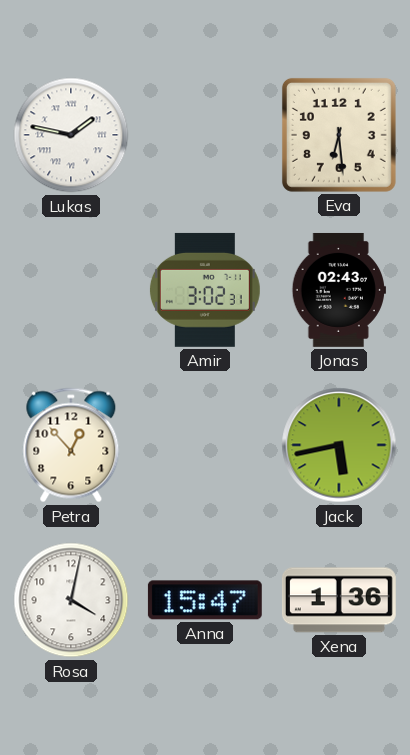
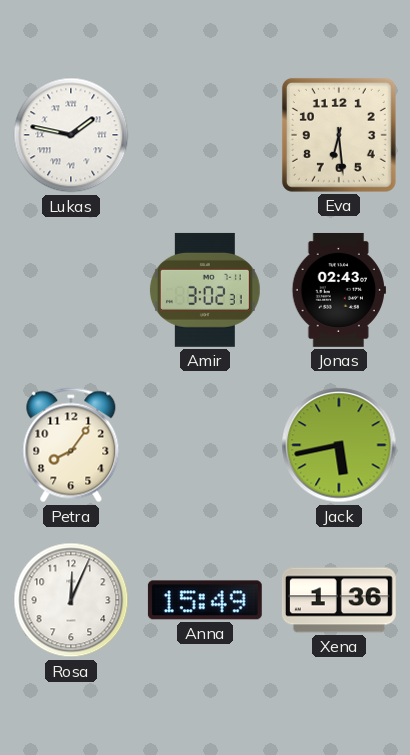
Petra: 12:53 -> 8:06 (71, 445)
Rosa: 4:02 -> 12:04 (71, 600)
Anna: 15:47 -> 15:49 (205, 600)
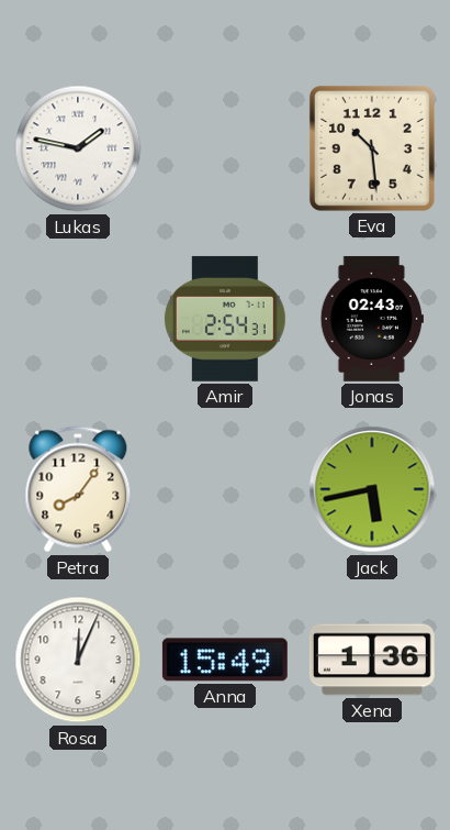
Eva: 6:29 -> 10:29 (372, 148)
Amir: 3:02 -> 2:54 (225, 319)
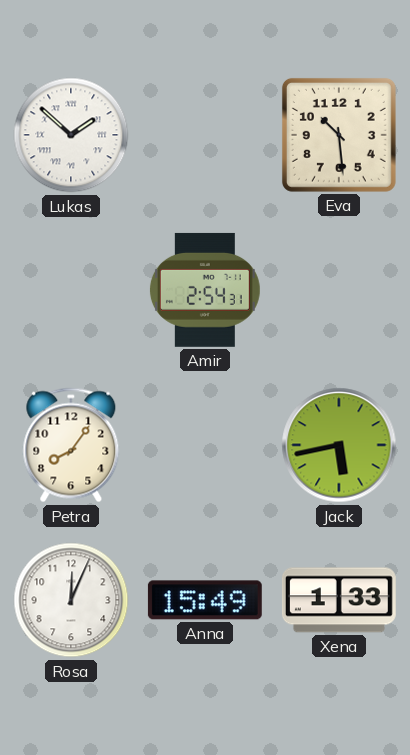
Lukas: 1:47 -> 1:52 (71, 135)
Jonas: 02:43 -> none (372, 319)
Xena: 1:36 -> 1:33 (339, 600)
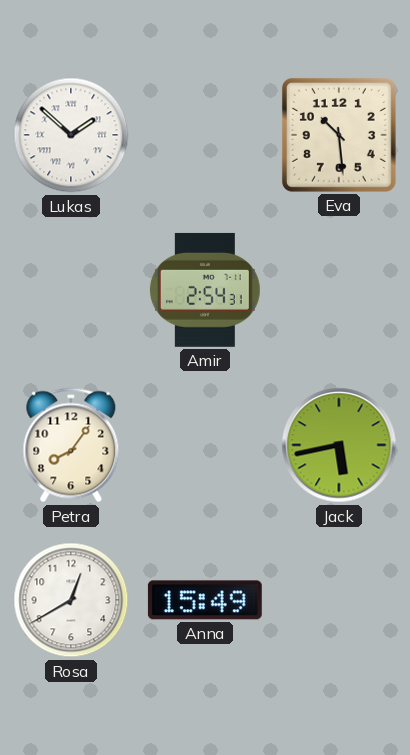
Rosa: 12:04 -> 12:40 (71, 600)
Xena: 1:33 -> none (339, 600)
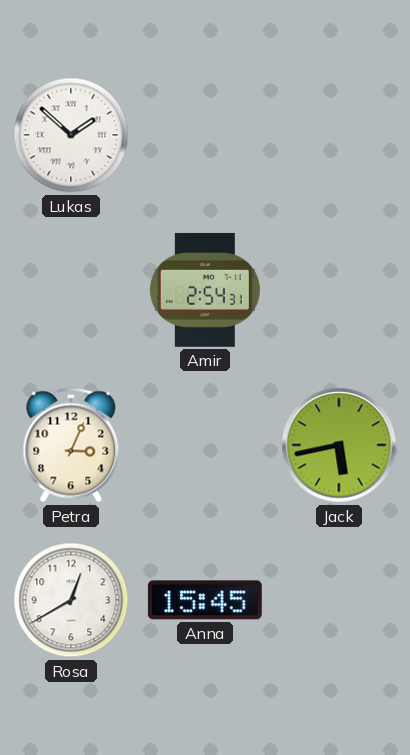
Eva: 10:29 -> none (339, 135)
Petra: 8:06 -> 3:04 (71, 445)
Anna: 15:49 -> 15:45 (205, 600)
